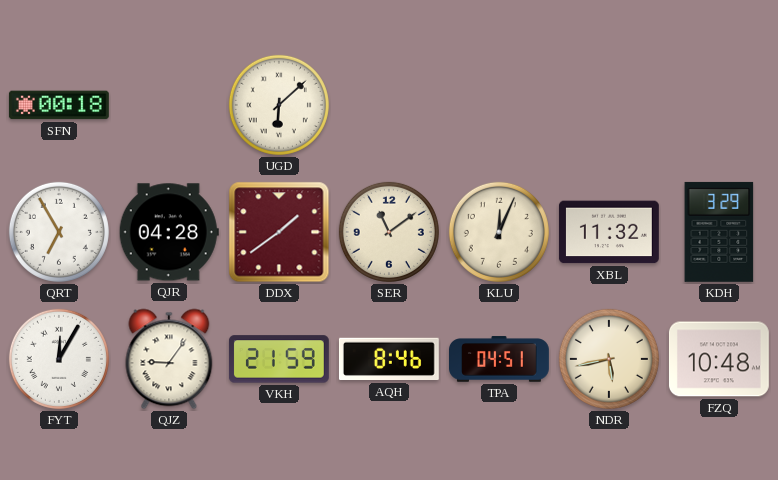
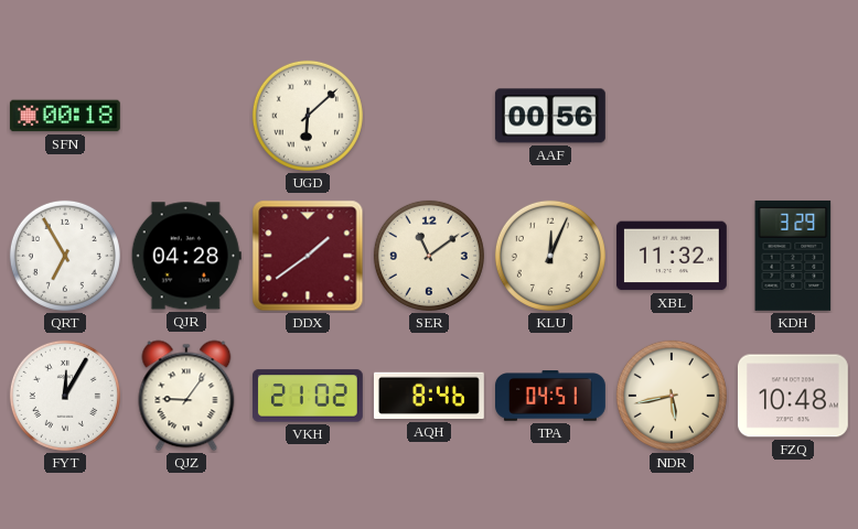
AAF: none -> 00:56 (550, 116)
VKH: 21:59 -> 21:02 (308, 396)
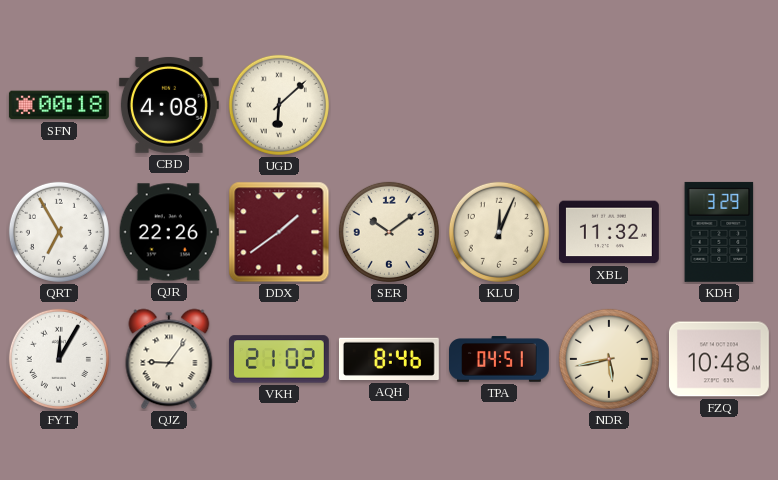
CBD: none -> 4:08 (169, 105)
AAF: 00:56 -> none (550, 116)
QJR: 04:28 -> 22:26 (169, 232)
SER: 11:09 -> 10:09 (389, 232)
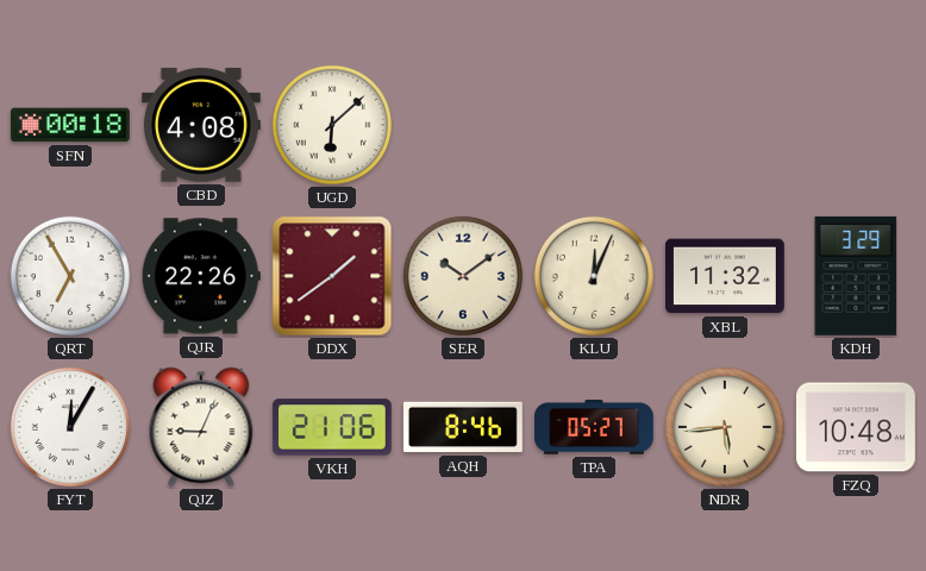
QJZ: 9:06 -> 9:04 (201, 427)
VKH: 21:02 -> 21:06 (332, 427)
TPA: 04:51 -> 05:27 (595, 427)
NDR: 5:43 -> 5:44 (725, 427)
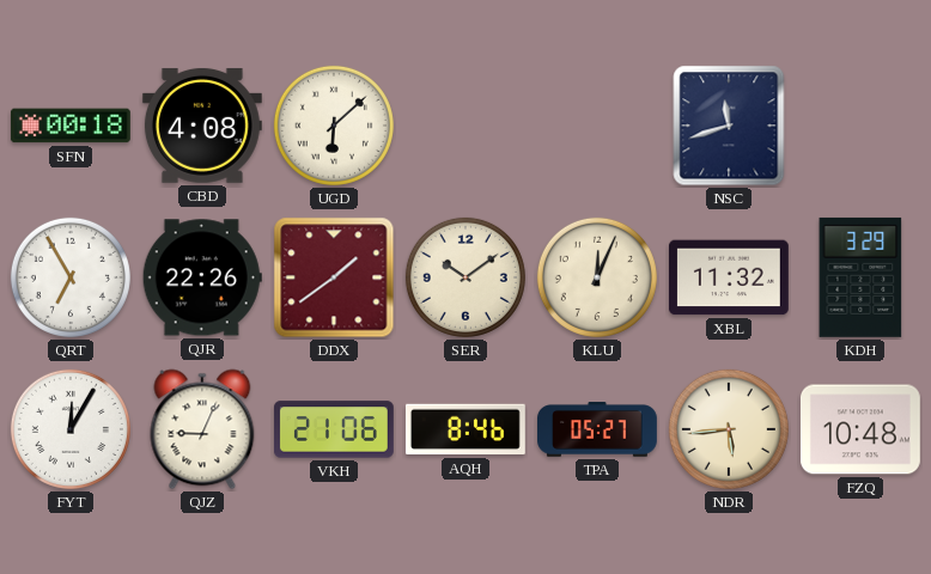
NSC: none -> 11:42 (729, 126)
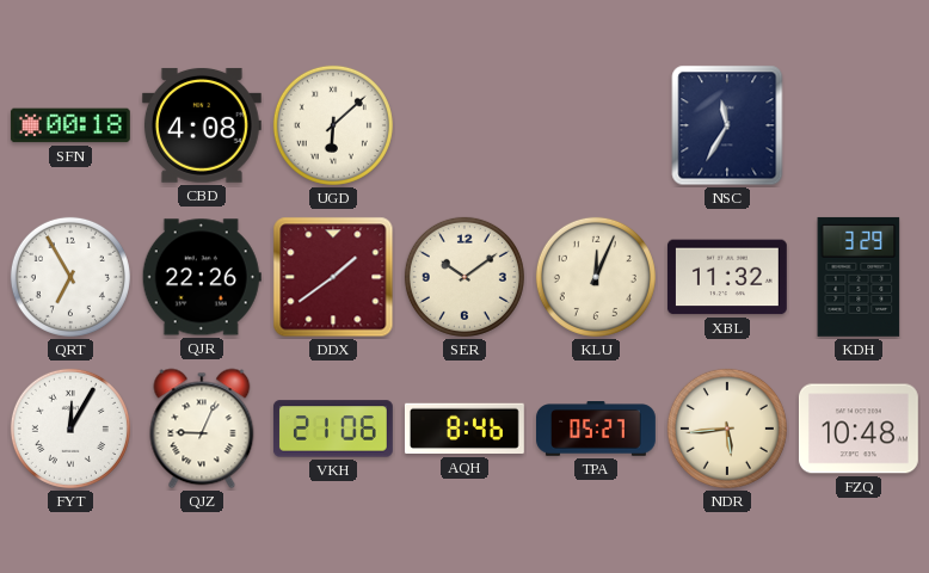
NSC: 11:42 -> 11:35 (727, 125)
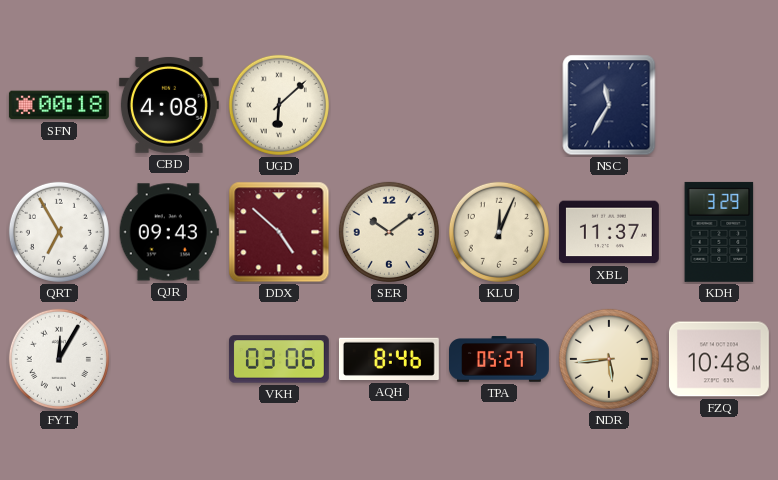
QJR: 22:26 -> 09:43 (169, 232)
DDX: 1:39 -> 4:52 (279, 232)
XBL: 11:32 -> 11:37 (609, 232)
QJZ: 9:04 -> none (202, 429)
VKH: 21:06 -> 03:06 (279, 359)
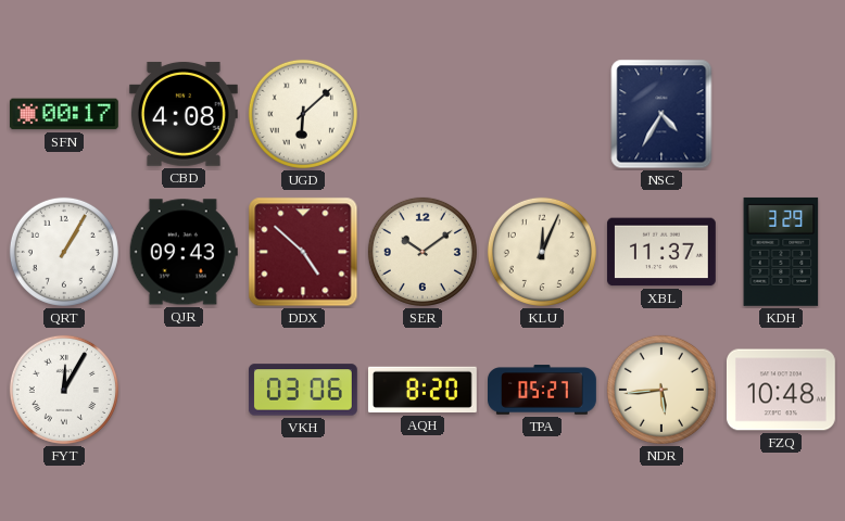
SFN: 00:18 -> 00:17 (64, 114)
NSC: 11:35 -> 4:35 (661, 114)
QRT: 6:55 -> 1:05 (64, 252)
AQH: 8:46 -> 8:20 (422, 390)
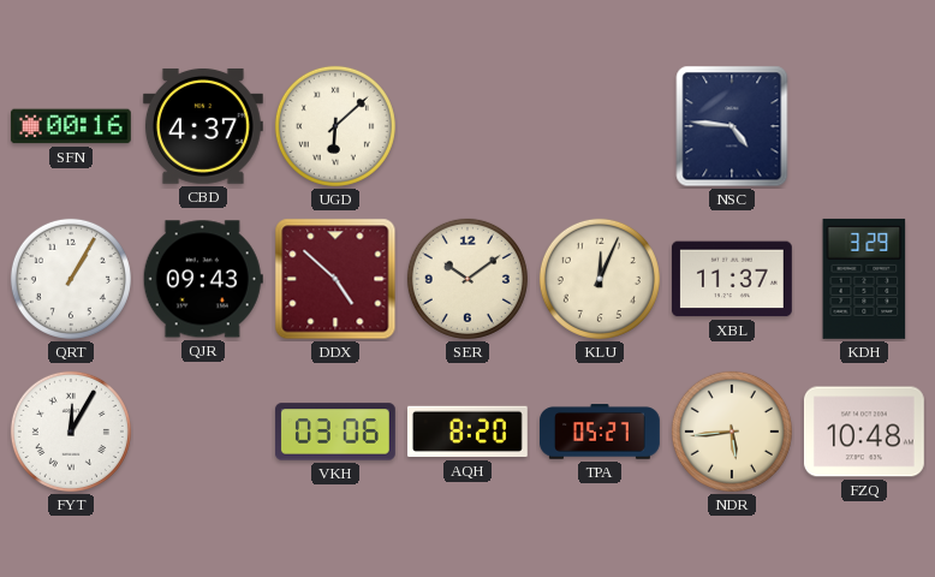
SFN: 00:17 -> 00:16 (71, 126)
CBD: 4:08 -> 4:37 (203, 126)
NSC: 4:35 -> 4:46 (732, 126)
